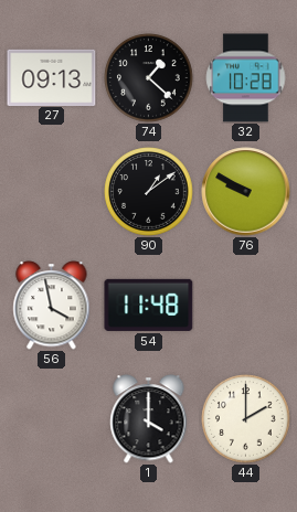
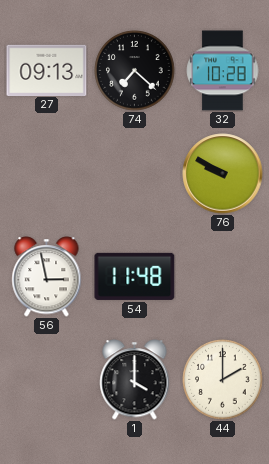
74: 1:22 -> 7:22 (135, 71)
90: 1:09 -> none (149, 192)
56: 3:58 -> 2:58 (47, 277)
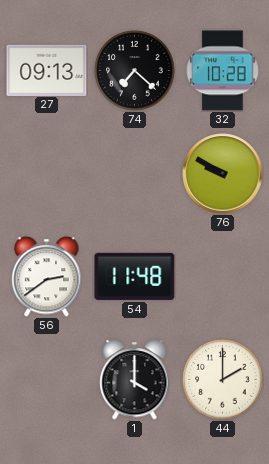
56: 2:58 -> 2:39 (47, 277)
